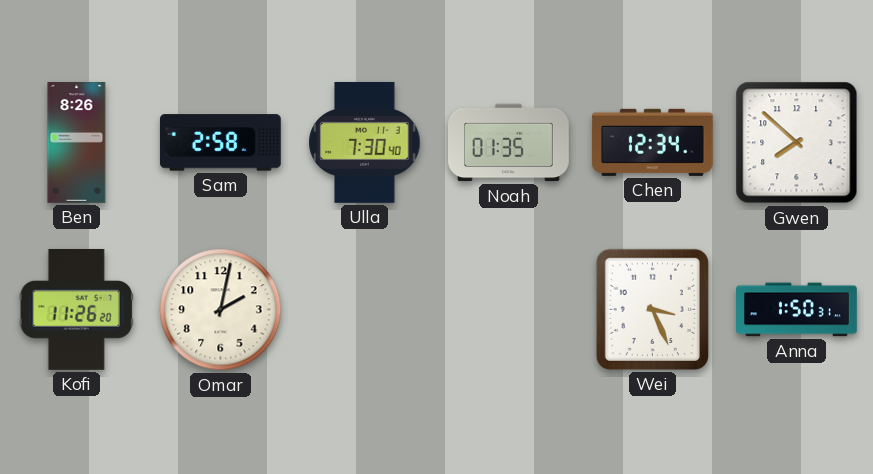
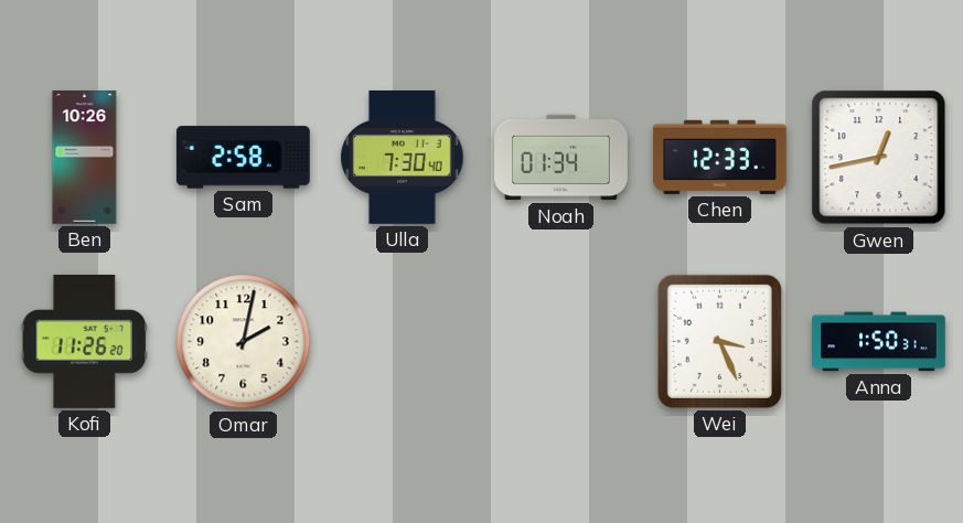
Ben: 8:26 -> 10:26 (85, 158)
Noah: 01:35 -> 01:34 (561, 158)
Chen: 12:34 -> 12:33 (719, 157)
Gwen: 7:52 -> 12:43 (879, 158)
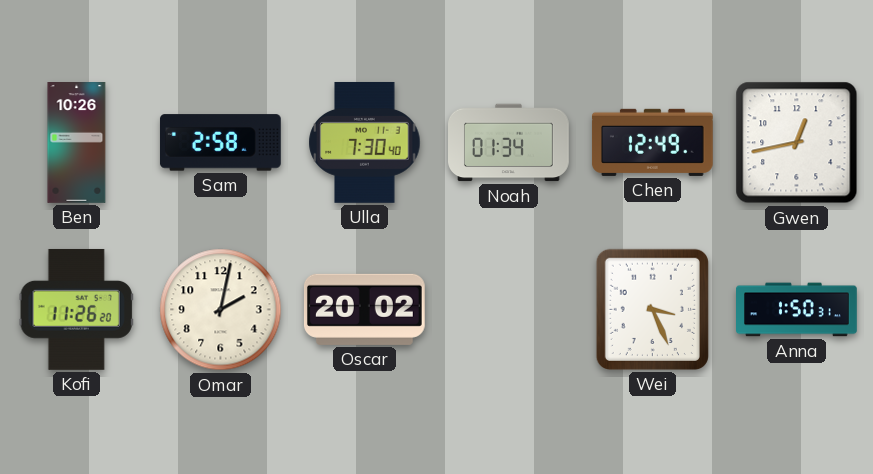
Chen: 12:33 -> 12:49 (652, 142)
Oscar: none -> 20:02 (364, 309)
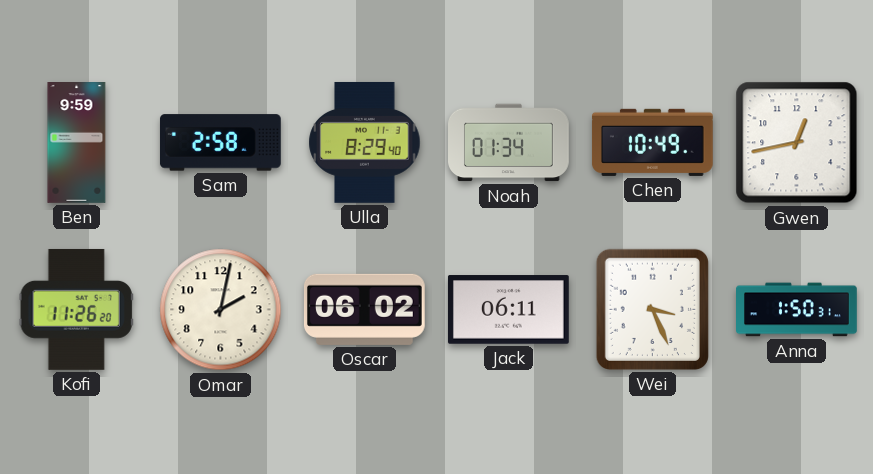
Ben: 10:26 -> 9:59 (77, 143)
Ulla: 7:30 -> 8:29 (365, 143)
Chen: 12:49 -> 10:49 (652, 142)
Oscar: 20:02 -> 06:02 (364, 309)
Jack: none -> 06:11 (508, 310)
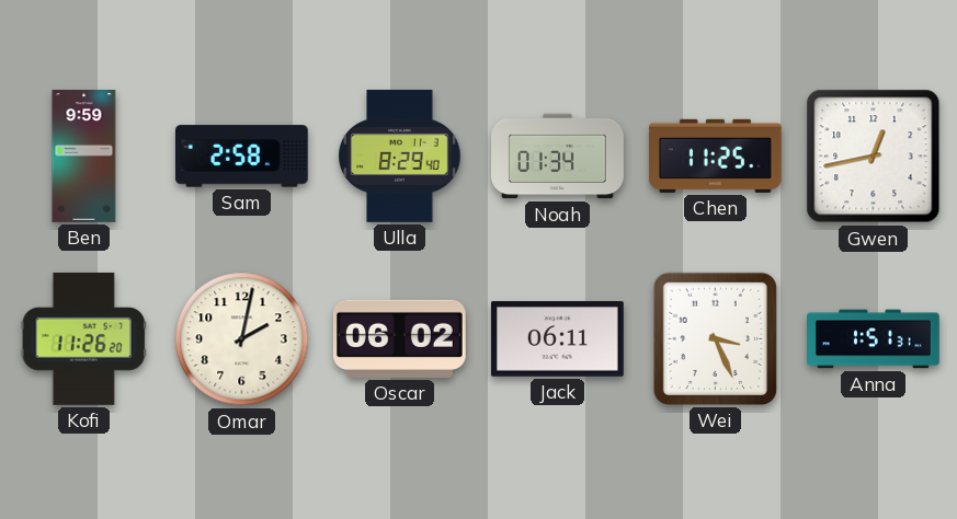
Chen: 10:49 -> 11:25 (715, 155)
Anna: 1:50 -> 1:51 (874, 339)
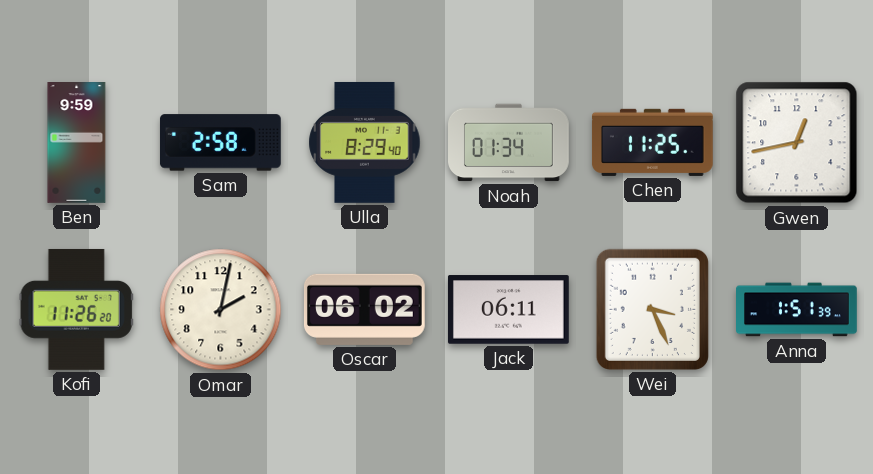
Anna: 1:51:31 -> 1:51:39 (797, 310)
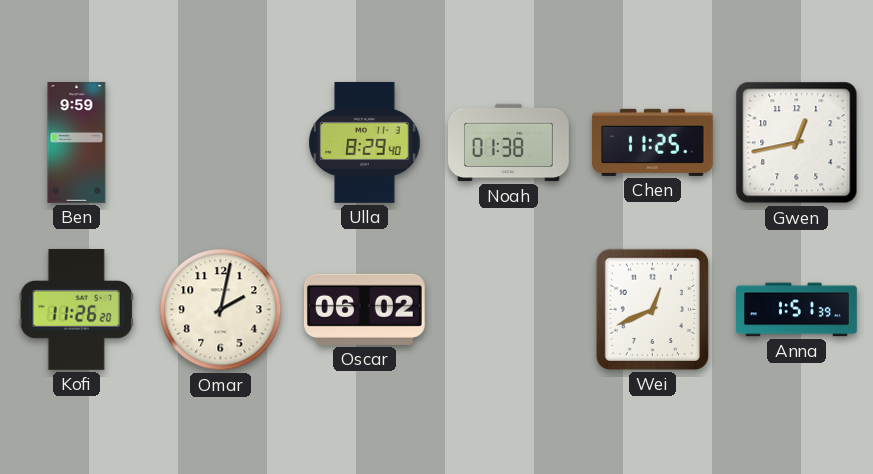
Sam: 2:58 -> none (220, 143)
Noah: 01:34 -> 01:38 (509, 143)
Jack: 06:11 -> none (508, 310)
Wei: 3:26 -> 12:41 (652, 309)
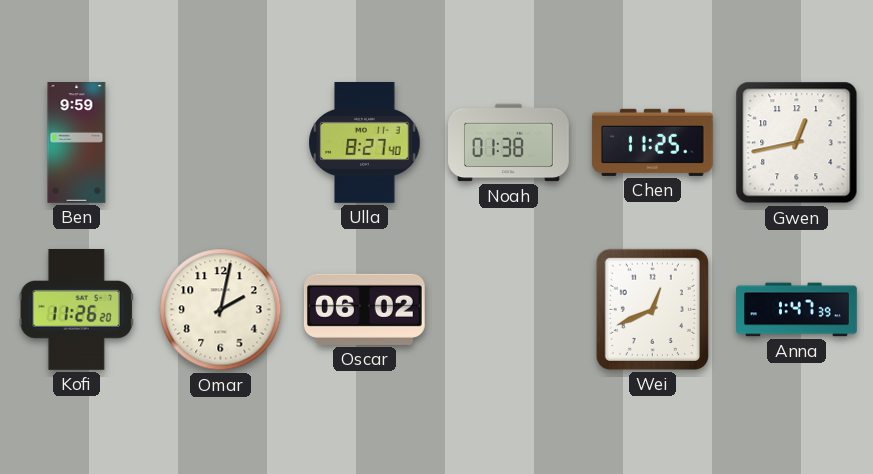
Ulla: 8:29 -> 8:27 (365, 143)
Anna: 1:51 -> 1:47 (797, 310)
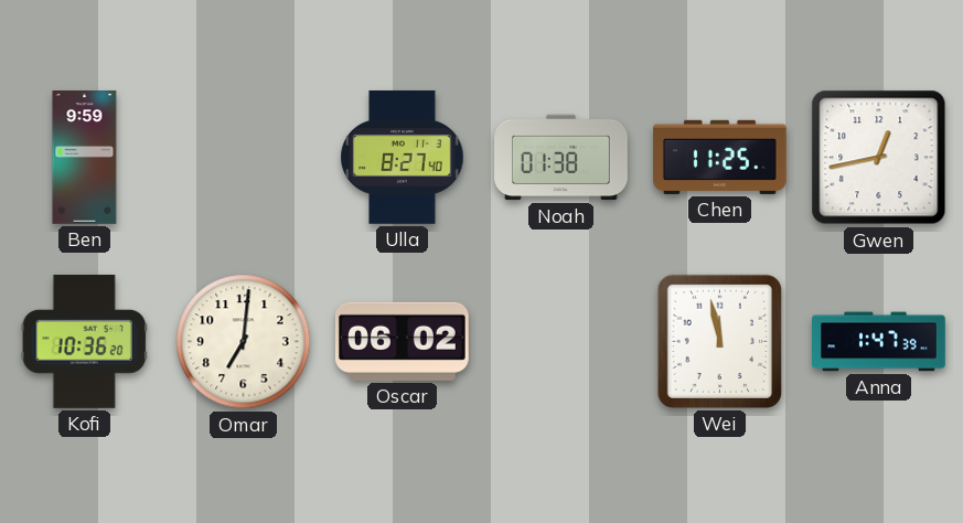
Kofi: 11:26 -> 10:36 (84, 341)
Omar: 2:02 -> 7:01 (244, 342)
Wei: 12:41 -> 11:58 (719, 341)
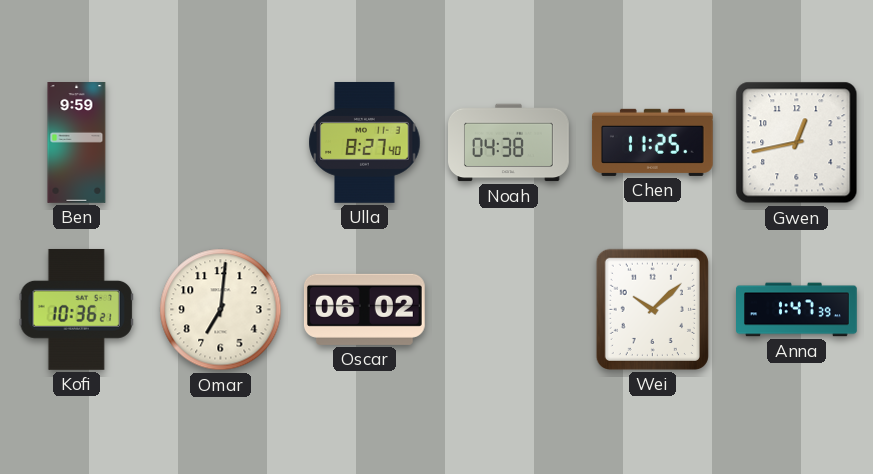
Noah: 01:38 -> 04:38 (509, 143)
Kofi: 10:36:20 -> 10:36:21 (76, 309)
Wei: 11:58 -> 10:08 (652, 309)
